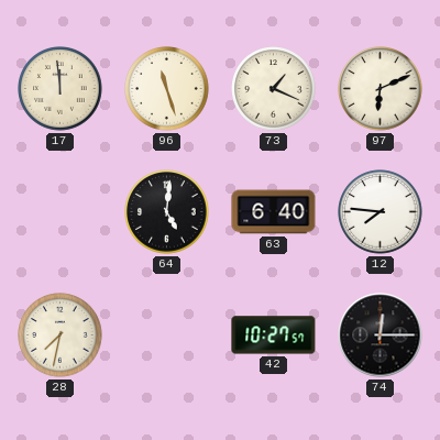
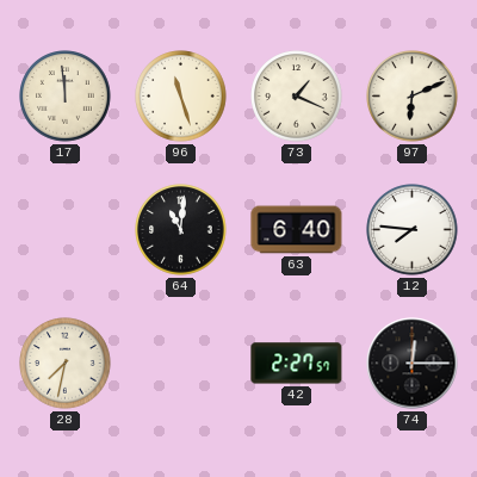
64: 5:01 -> 11:01 (181, 230)
42: 10:27 -> 2:27 (297, 364)
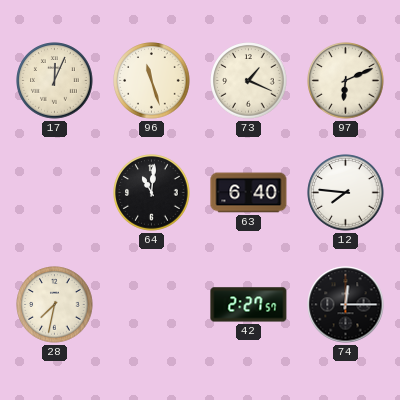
17: 11:59 -> 12:04 (55, 81)
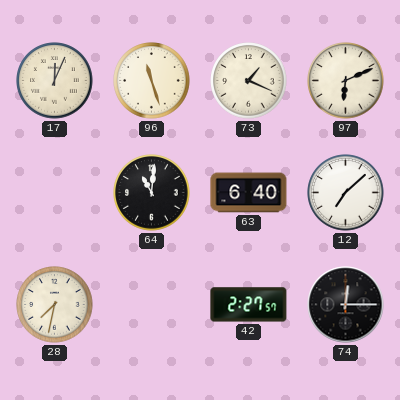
12: 7:46 -> 7:08 (346, 193)
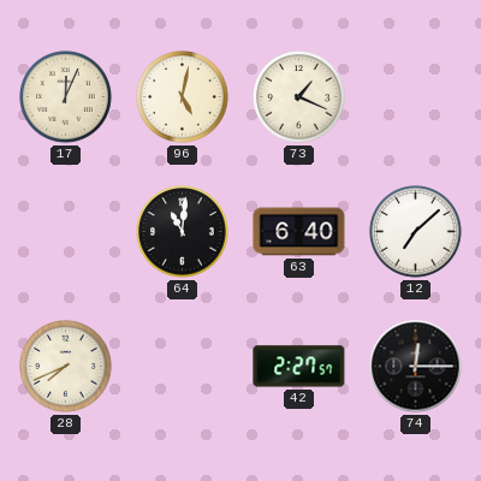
96: 11:27 -> 5:02 (183, 97)
97: 6:11 -> none (346, 81)
28: 7:32 -> 7:41 (66, 367)
